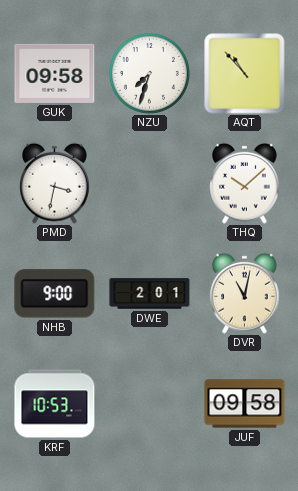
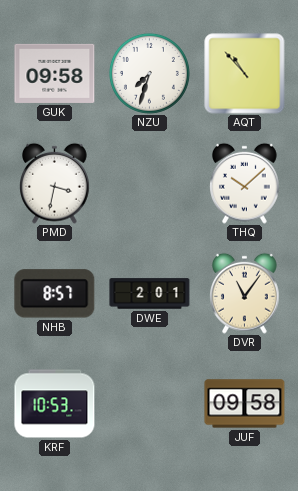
NHB: 9:00 -> 8:57 (55, 294)
DVR: 11:02 -> 11:06 (245, 293)
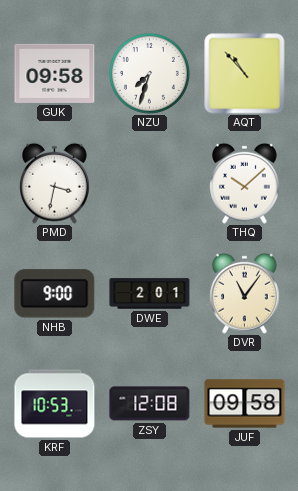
NHB: 8:57 -> 9:00 (55, 294)
ZSY: none -> 12:08 (150, 404)
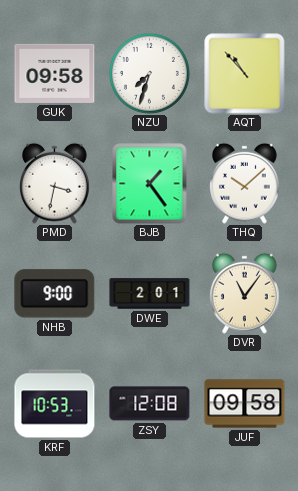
BJB: none -> 1:24 (150, 184)
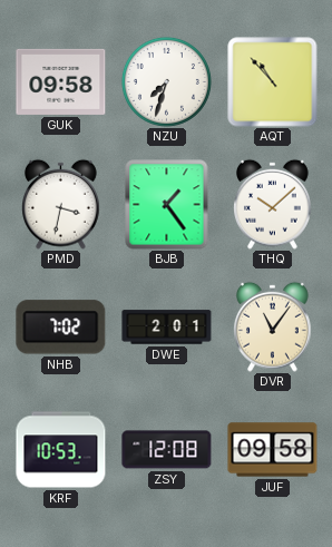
NHB: 9:00 -> 7:02 (61, 328)
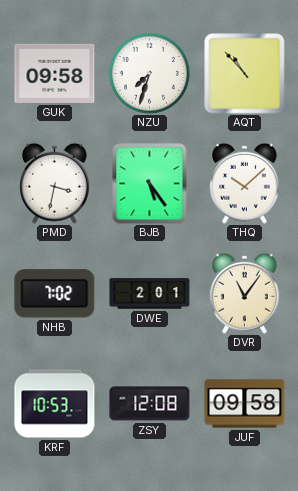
BJB: 1:24 -> 5:24 (150, 184)
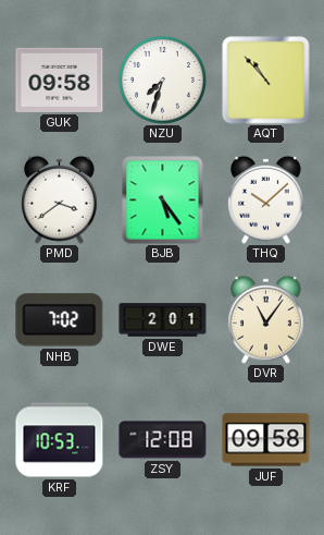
PMD: 3:32 -> 3:39 (60, 199)
